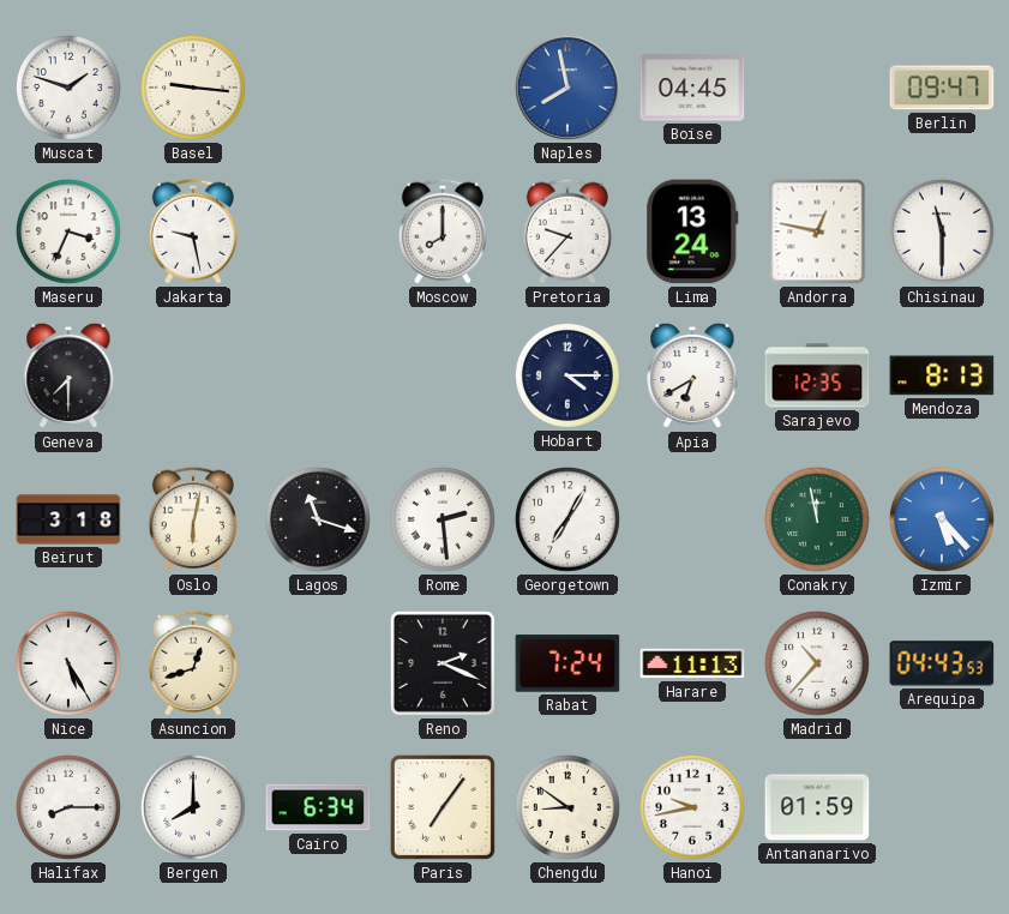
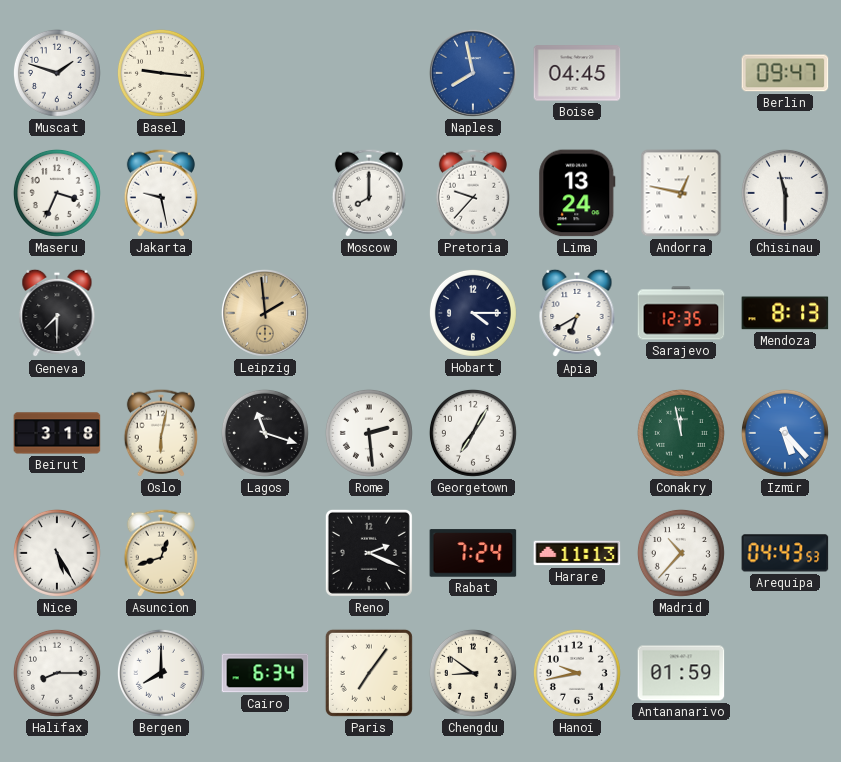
Leipzig: none -> 1:59 (265, 313)
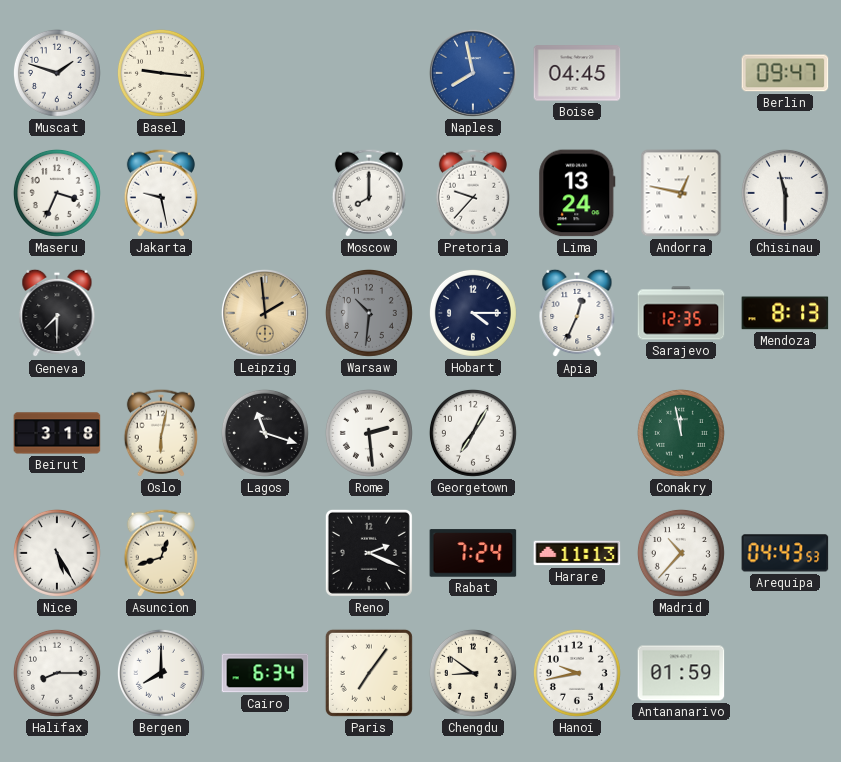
Warsaw: none -> 10:31 (369, 313)
Apia: 6:40 -> 12:34 (577, 313)
Izmir: 5:23 -> none (785, 433)
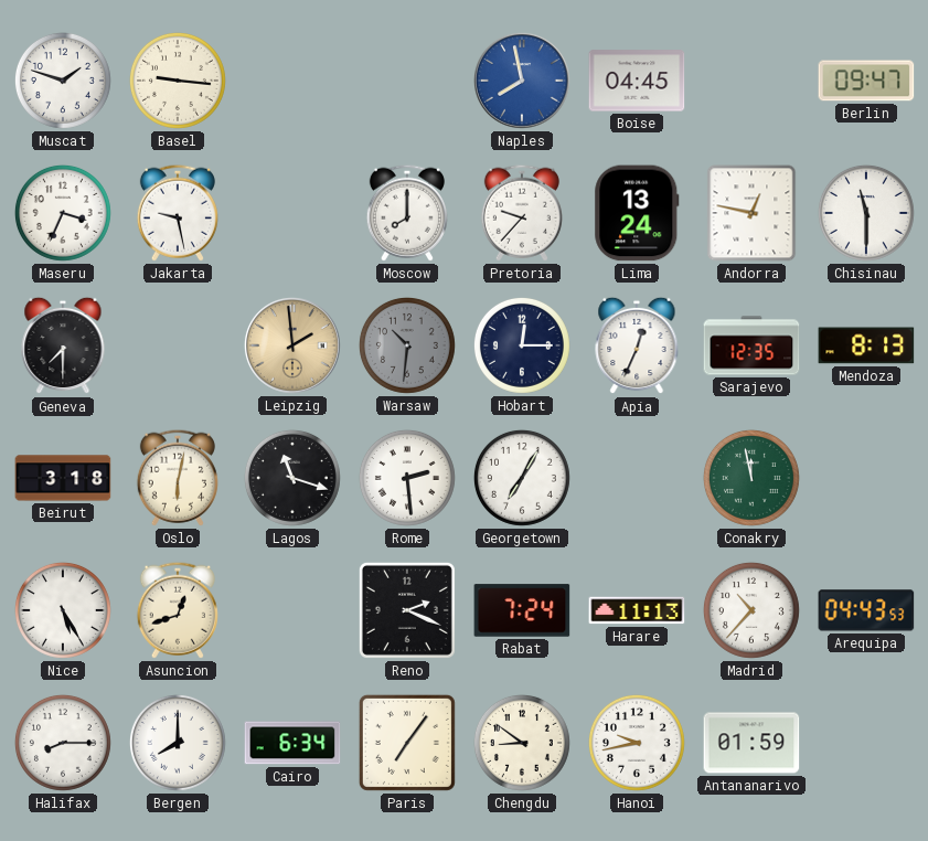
Hobart: 4:15 -> 12:15 (522, 345)
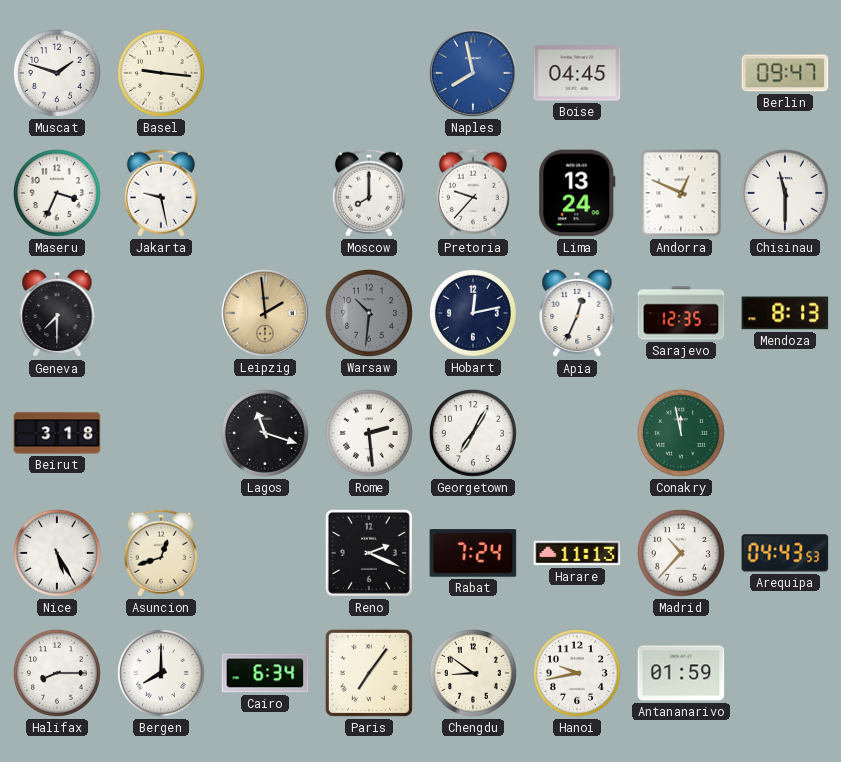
Andorra: 12:47 -> 12:49 (681, 193)
Hobart: 12:15 -> 12:13 (473, 313)
Oslo: 6:02 -> none (178, 478)
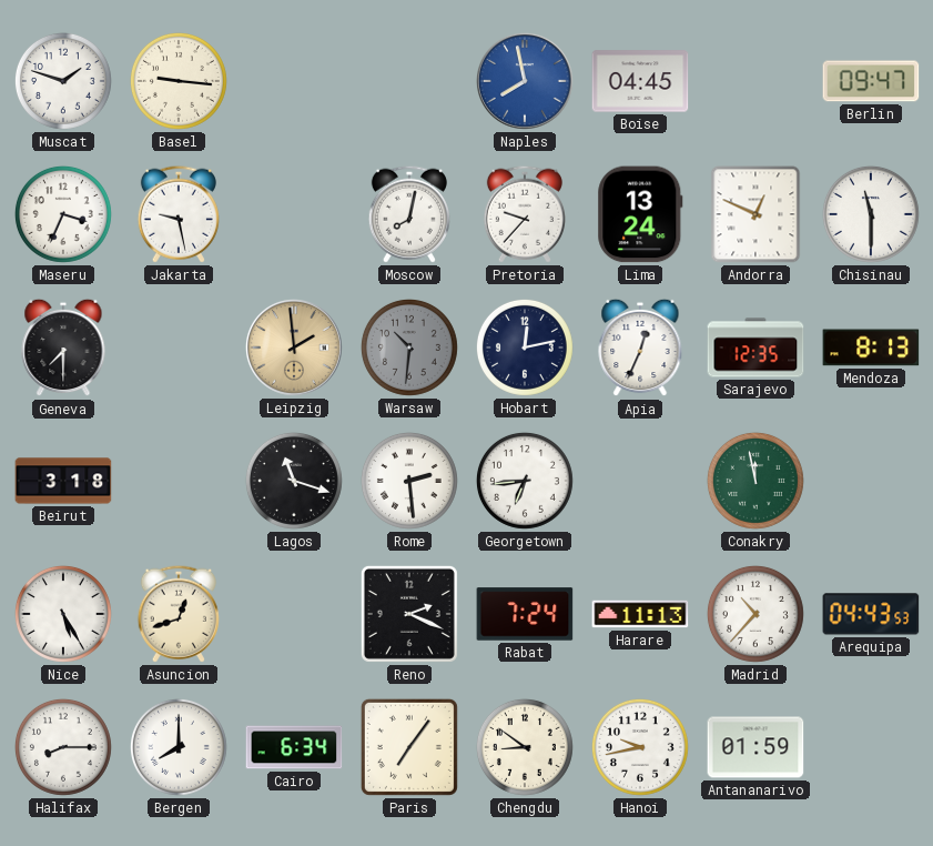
Moscow: 8:00 -> 8:02 (409, 214)
Georgetown: 7:05 -> 6:44 (525, 481)
